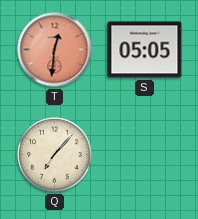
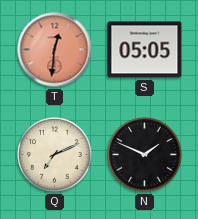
Q: 7:07 -> 7:11 (55, 155)
N: none -> 1:49 (145, 155)
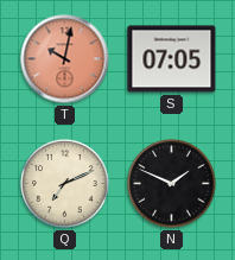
T: 12:31 -> 10:02 (65, 59)
S: 05:05 -> 07:05 (172, 59)
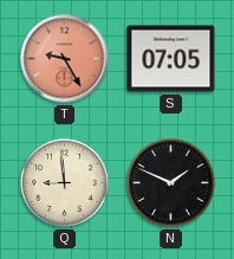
T: 10:02 -> 9:25 (65, 59)
Q: 7:11 -> 8:59 (65, 183)
